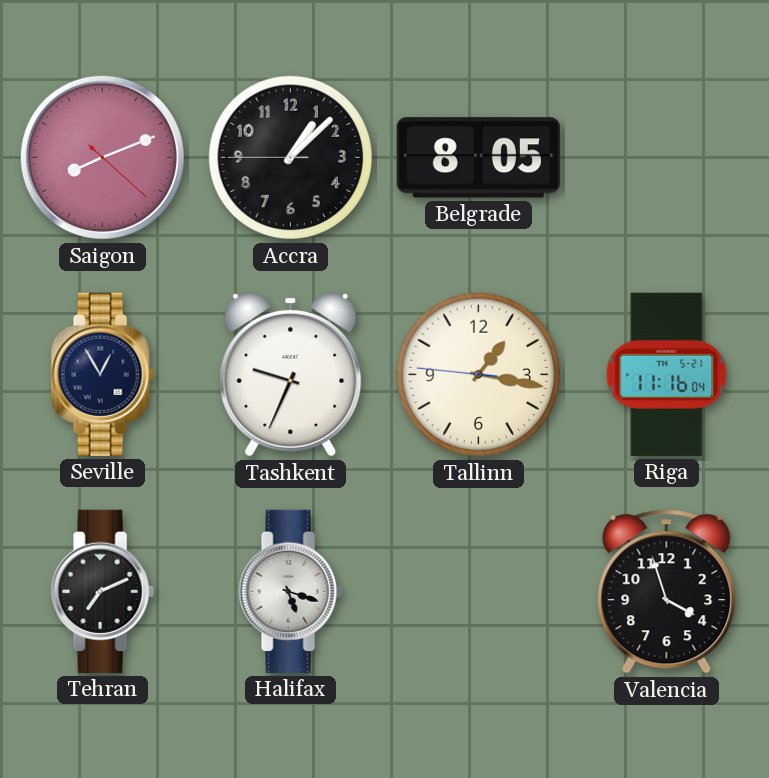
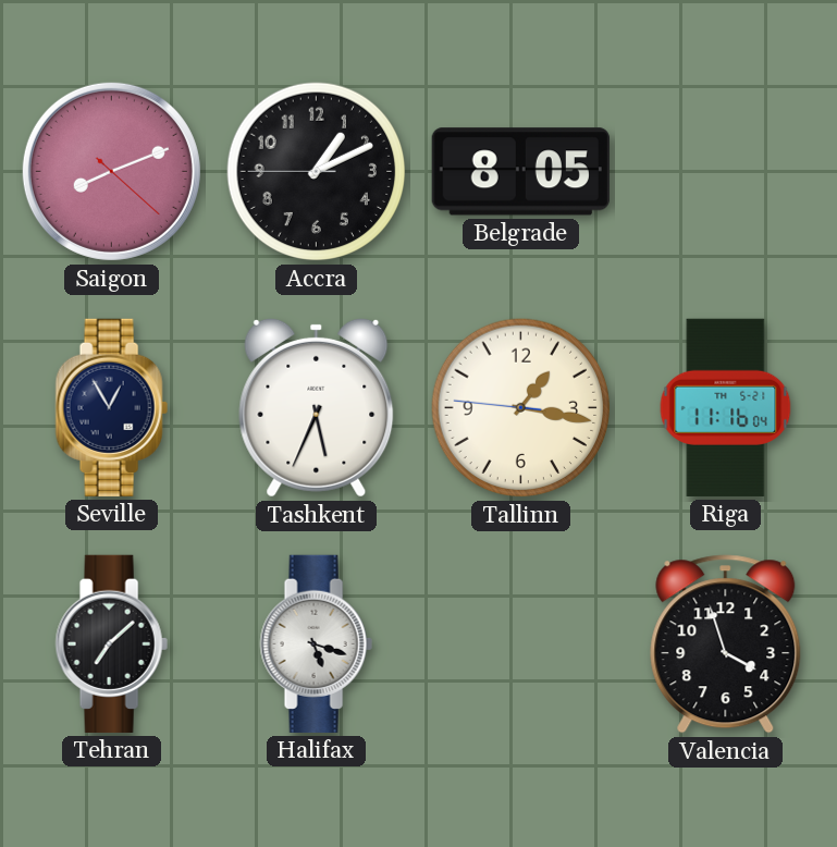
Accra: 1:07 -> 1:10 (317, 172)
Tashkent: 9:34 -> 5:34 (317, 407)
Tehran: 7:11 -> 7:08 (111, 643)
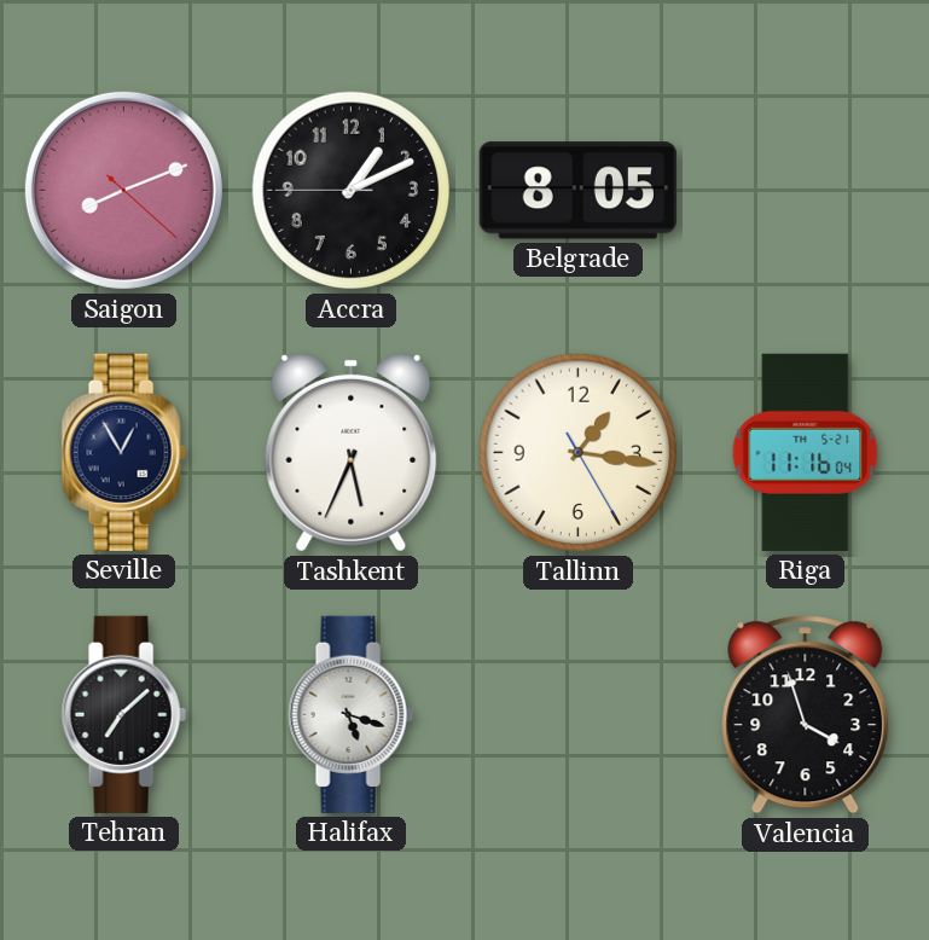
Tallinn: 1:16:46 -> 1:16:25 (579, 453)
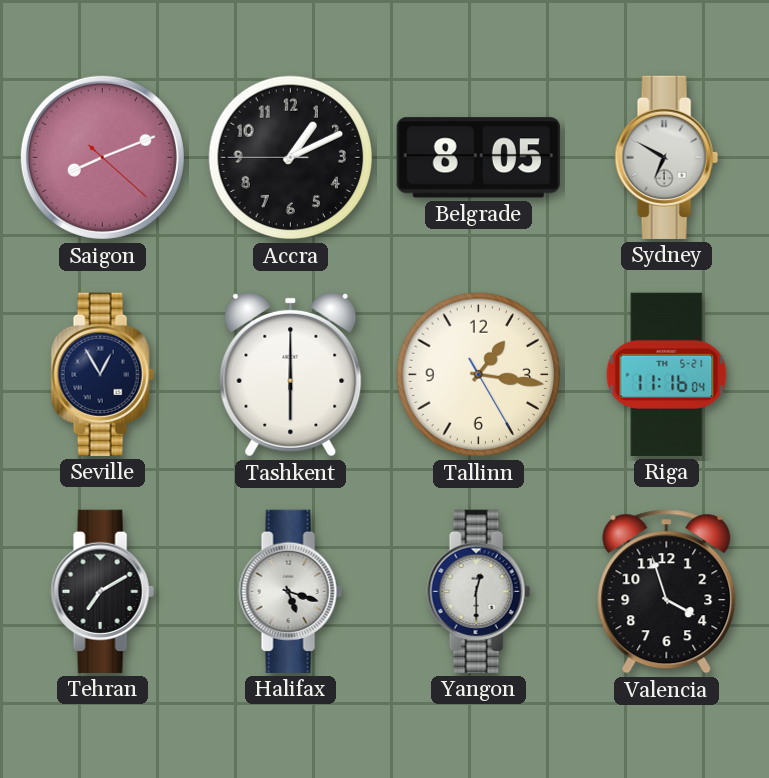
Sydney: none -> 6:50 (666, 157)
Tashkent: 5:34 -> 6:00 (291, 374)
Tehran: 7:08 -> 7:10 (102, 591)
Yangon: none -> 12:30 (478, 591)
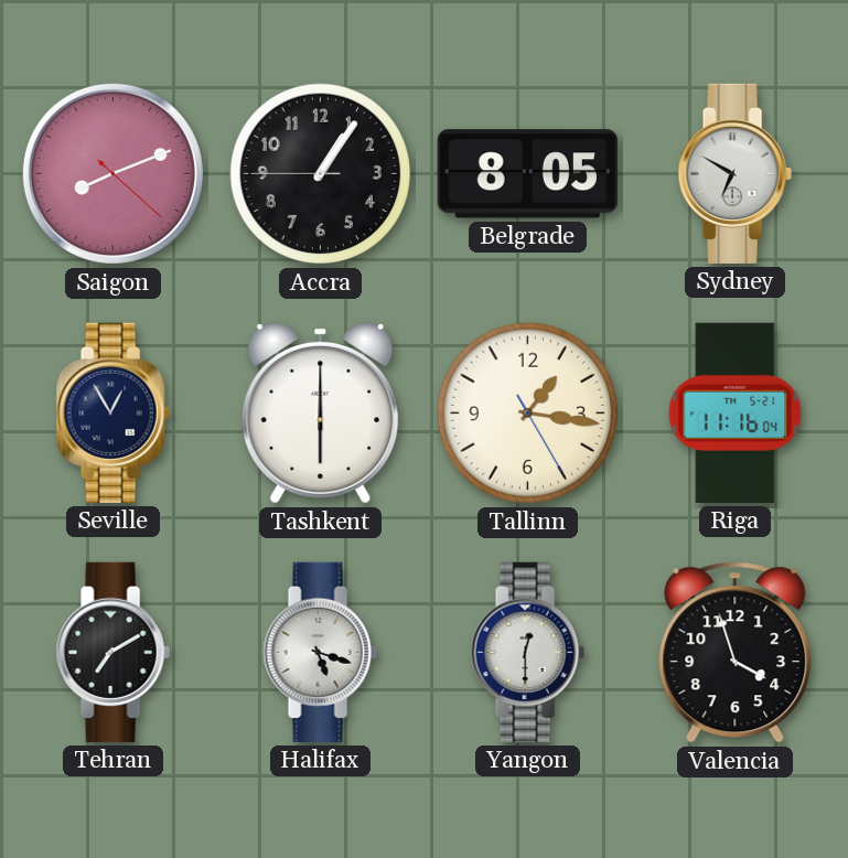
Accra: 1:10 -> 1:05 (321, 174)
